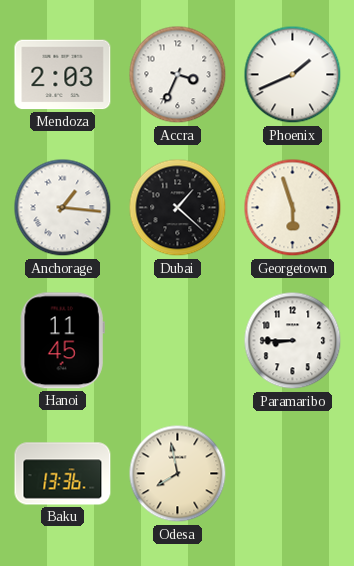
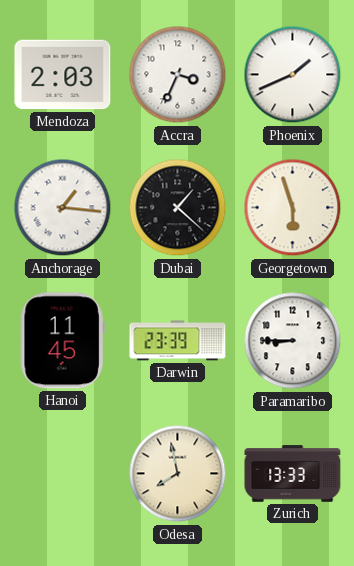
Darwin: none -> 23:39 (178, 341)
Baku: 13:36 -> none (63, 474)
Zurich: none -> 13:33 (293, 474)
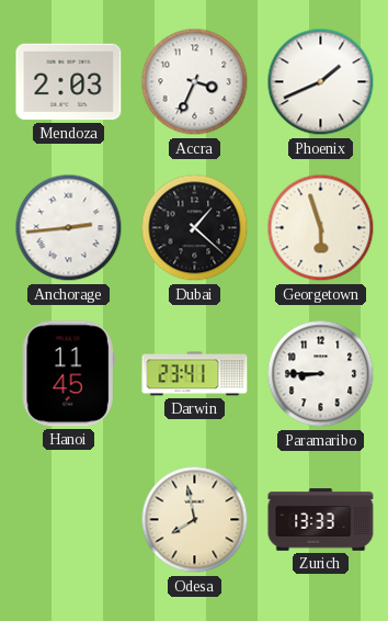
Anchorage: 1:16 -> 2:44 (69, 228)
Darwin: 23:39 -> 23:41 (195, 374)
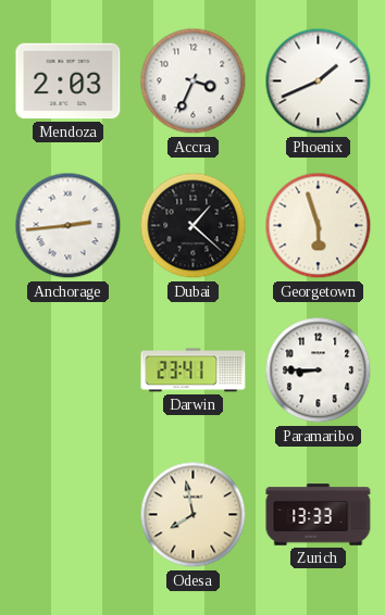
Hanoi: 11:45 -> none (68, 374)
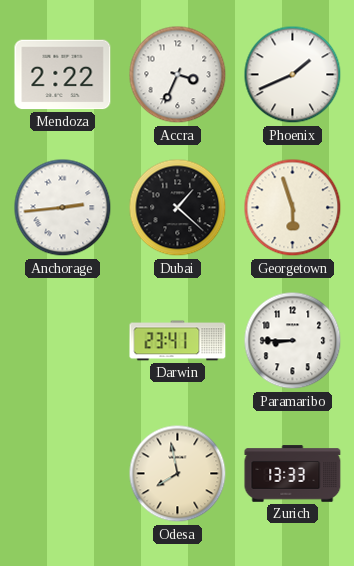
Mendoza: 2:03 -> 2:22 (63, 75)
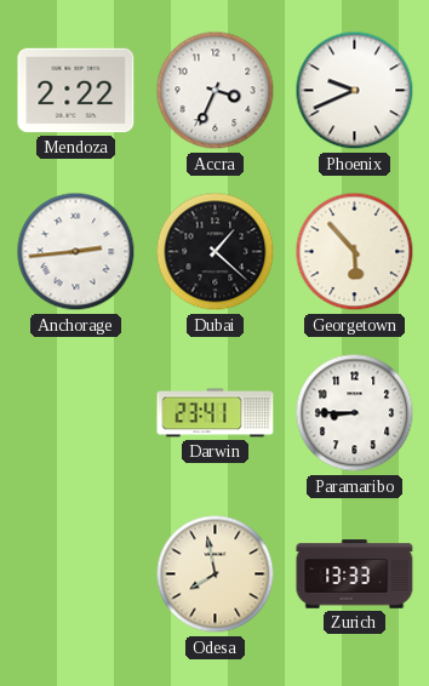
Phoenix: 1:41 -> 9:41 (355, 91)
Georgetown: 5:57 -> 5:53 (355, 252)
